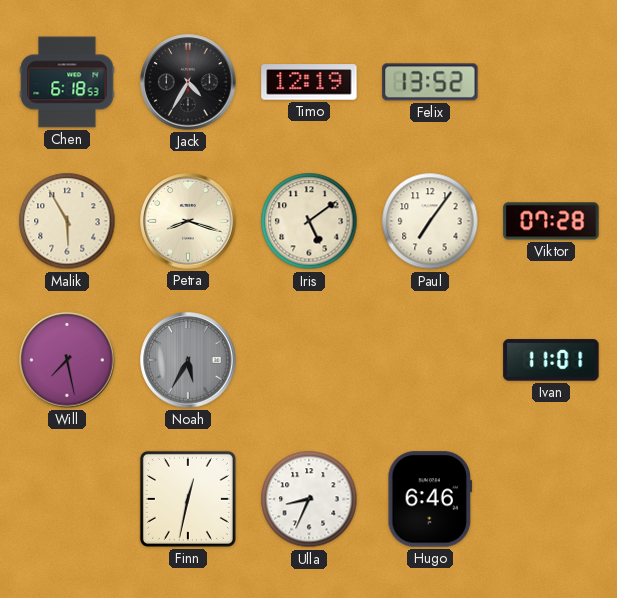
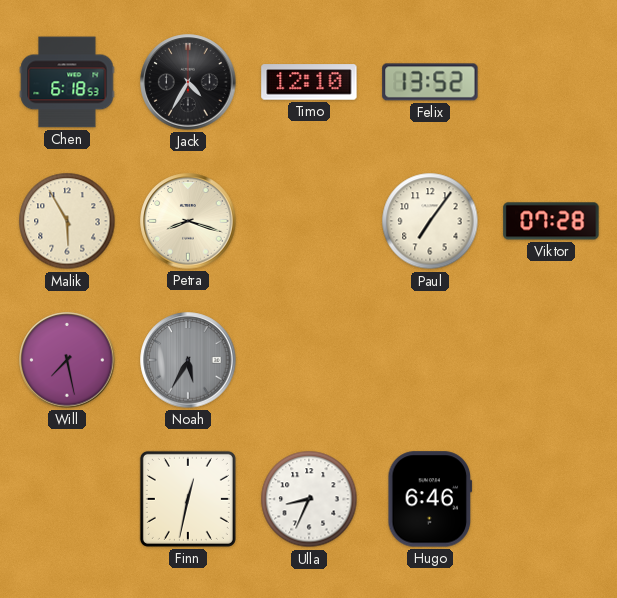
Timo: 12:19 -> 12:10 (309, 82)
Iris: 5:09 -> none (309, 221)
Ivan: 11:01 -> none (551, 360)
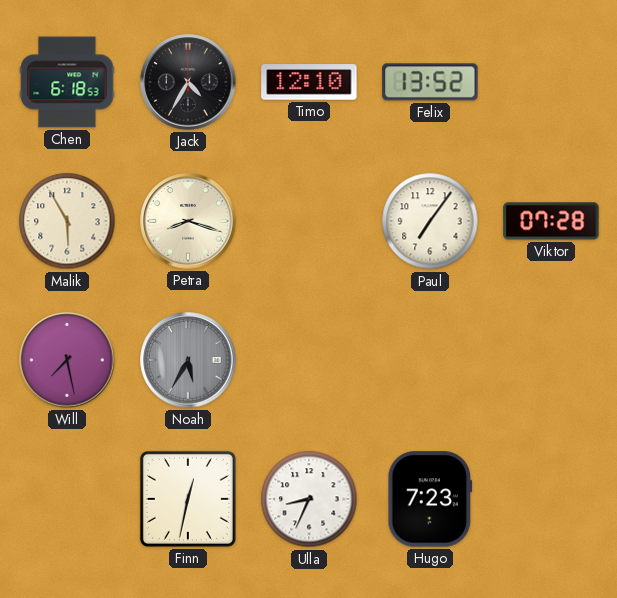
Hugo: 6:46 -> 7:23 (430, 499)
